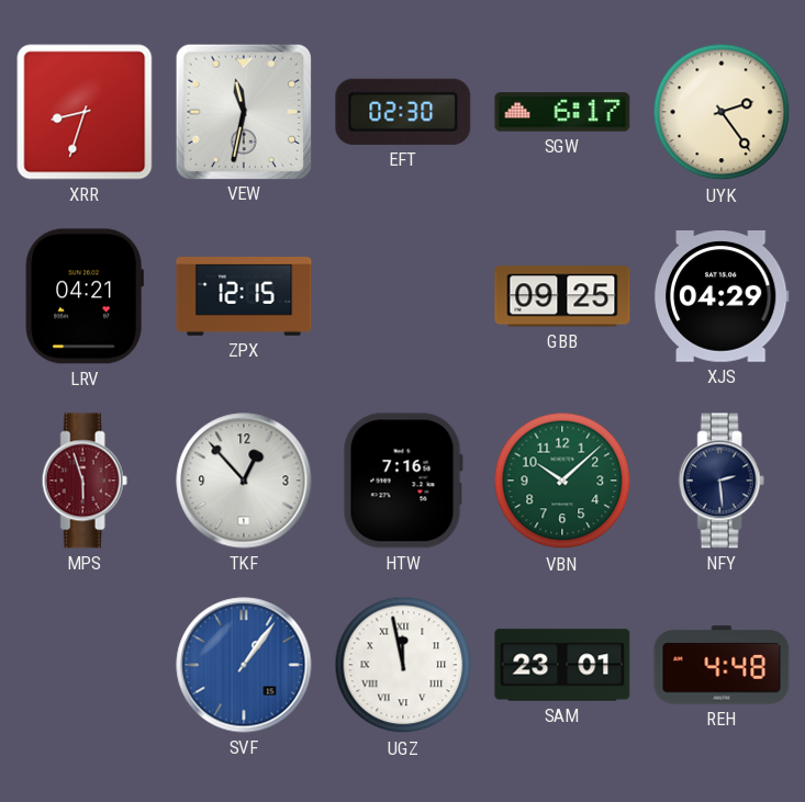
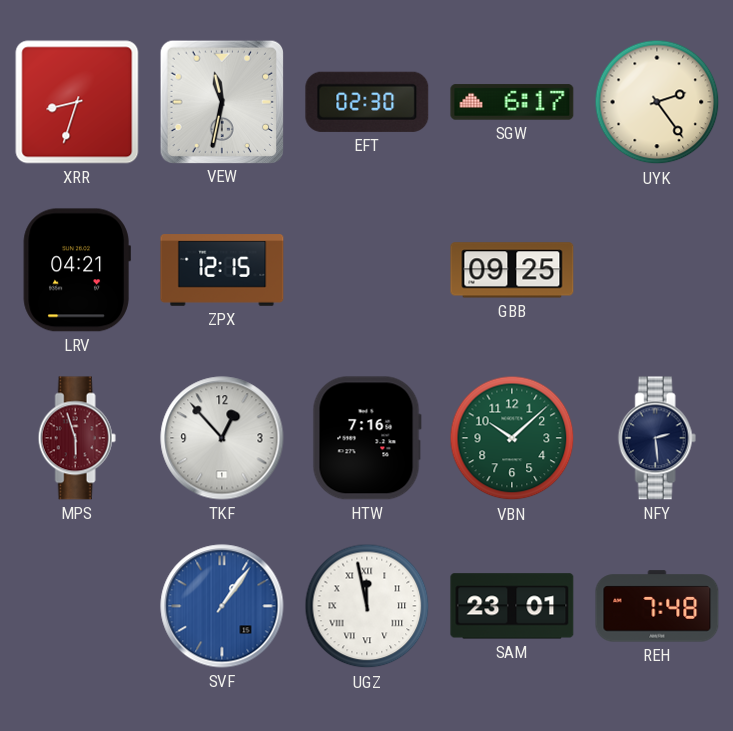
XJS: 04:29 -> none (722, 297)
REH: 4:48 -> 7:48 (657, 606)
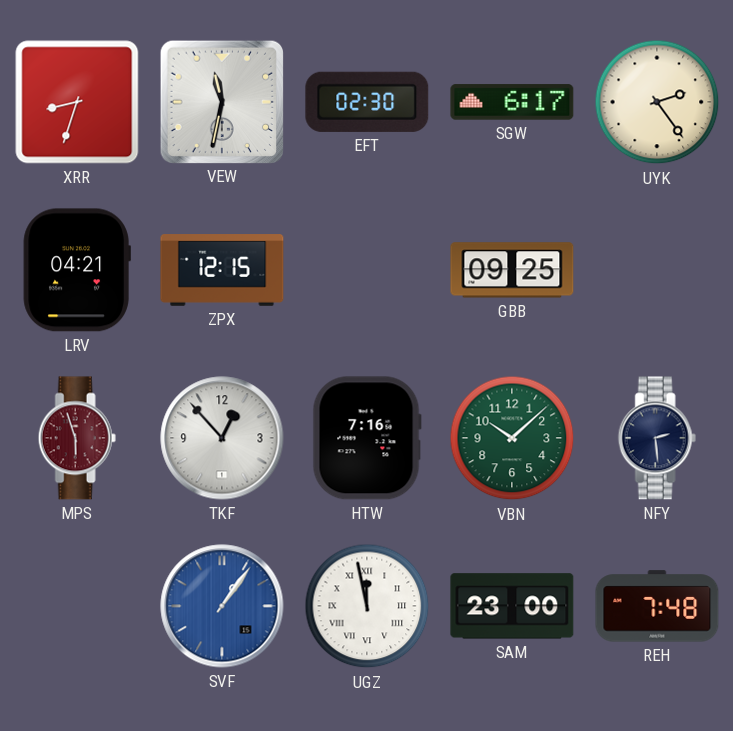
SAM: 23:01 -> 23:00 (512, 606)
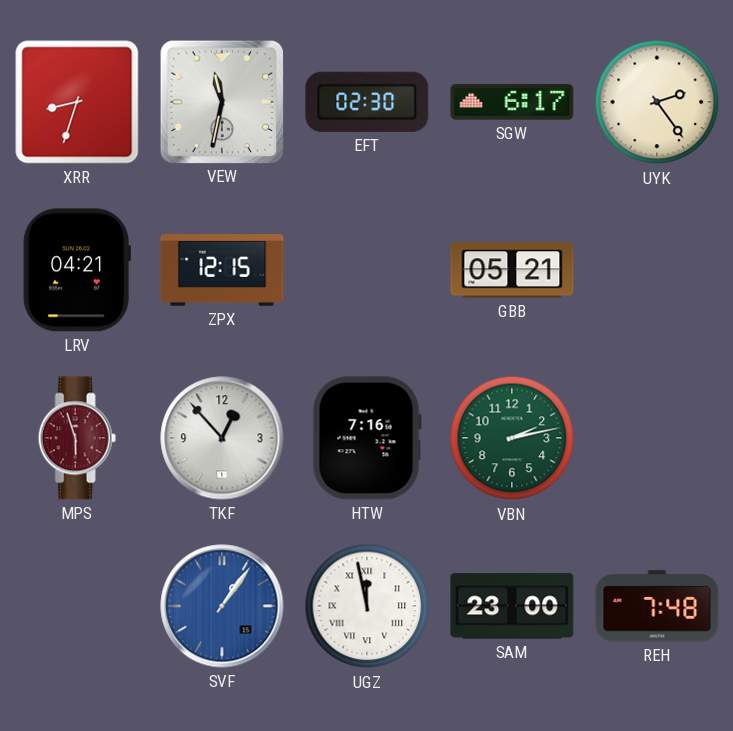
GBB: 09:25 -> 05:21 (512, 270)
VBN: 10:08 -> 2:13 (512, 438)
NFY: 2:29 -> none (657, 438)
